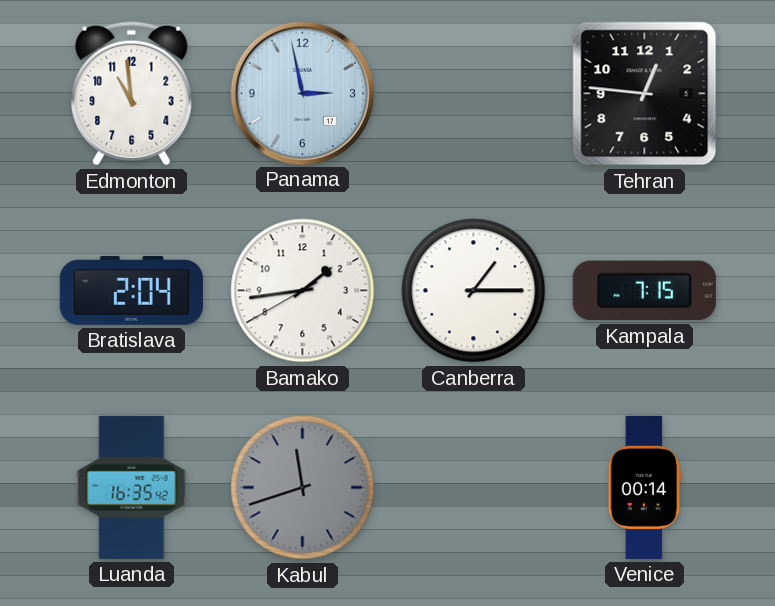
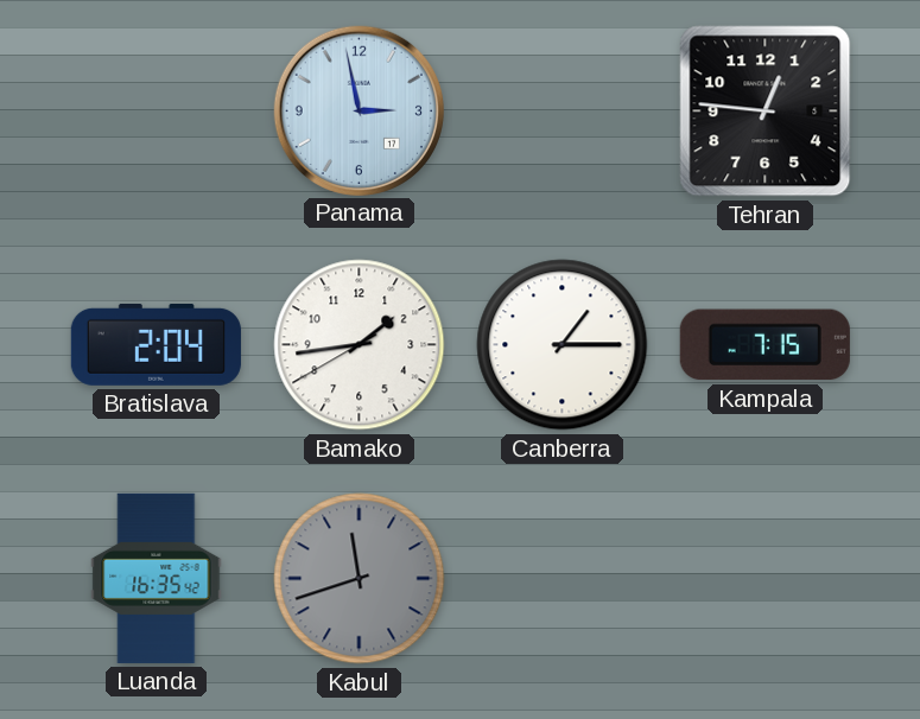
Edmonton: 10:59 -> none (132, 94)
Venice: 00:14 -> none (644, 487)
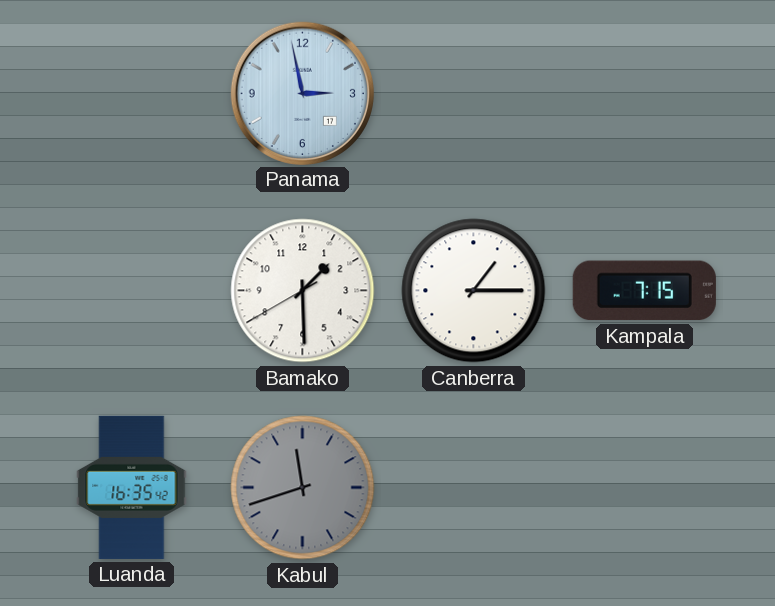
Tehran: 12:46 -> none (766, 112)
Bratislava: 2:04 -> none (156, 344)
Bamako: 1:43 -> 1:29 (303, 291)
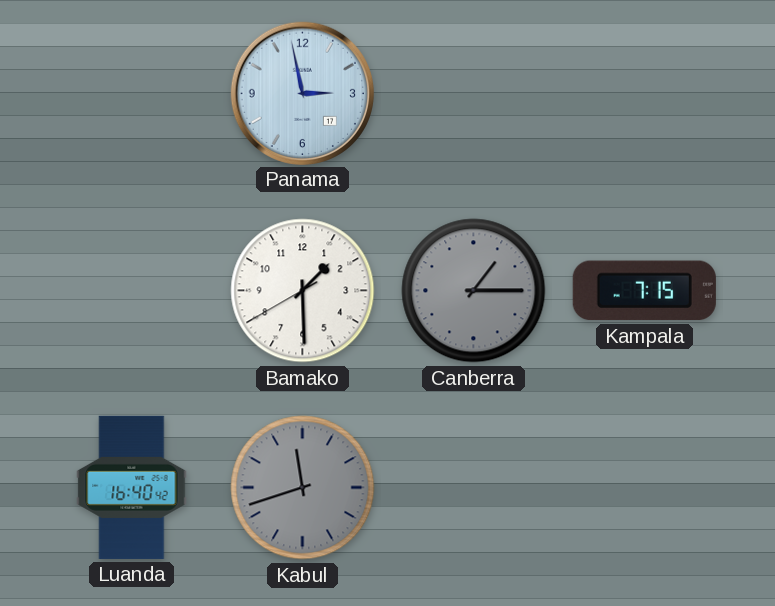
Canberra dial: white -> grey (474, 291)
Luanda: 16:35 -> 16:40 (132, 487)
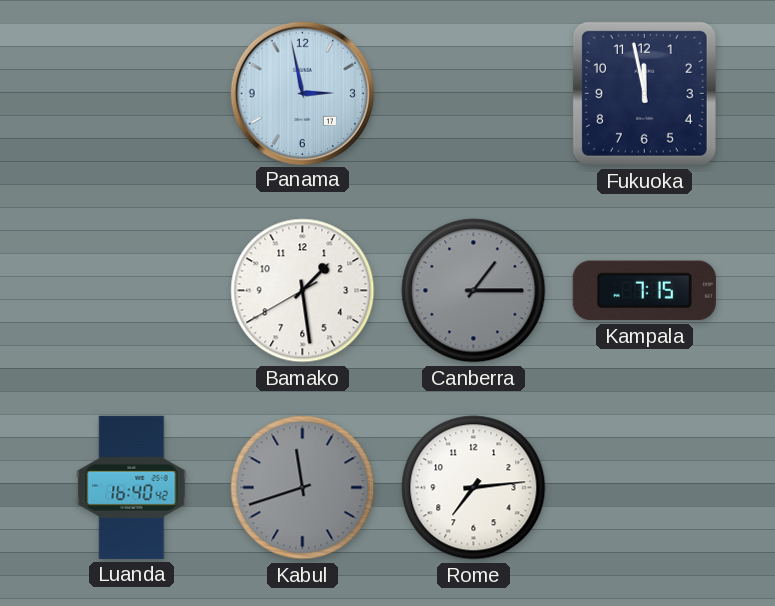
Fukuoka: none -> 11:58 (644, 93)
Bamako: 1:29 -> 1:28 (303, 291)
Rome: none -> 7:14 (474, 488)
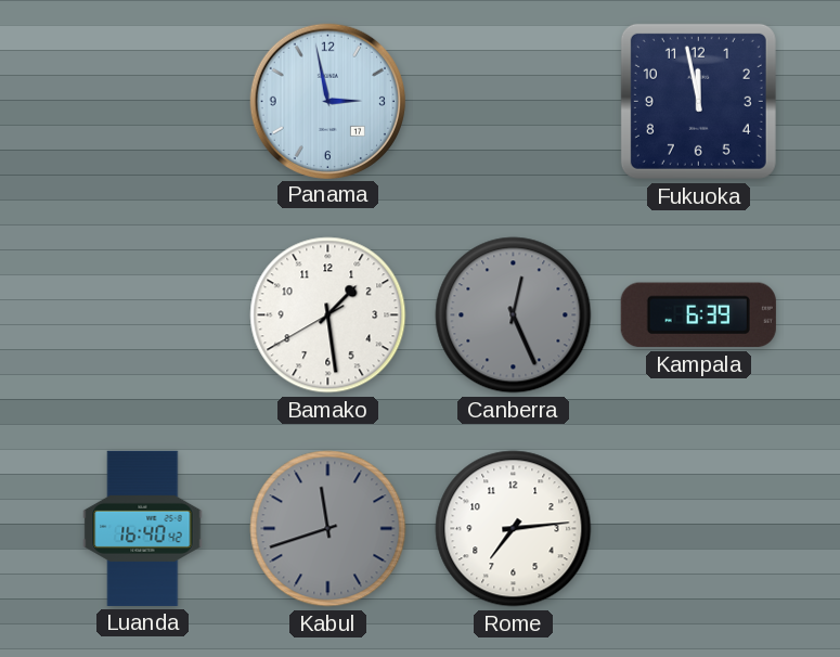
Canberra: 1:15 -> 12:26 (514, 315)
Kampala: 7:15 -> 6:39 (698, 315)
